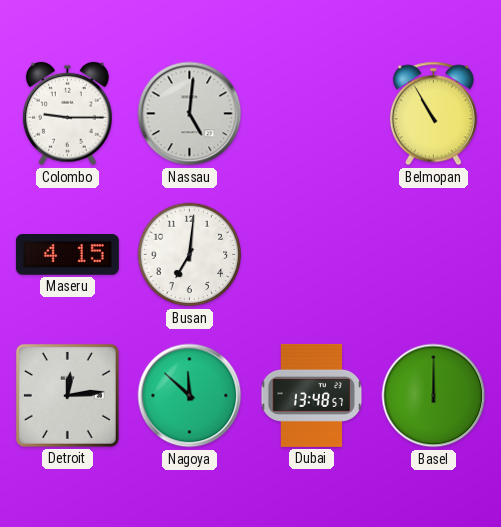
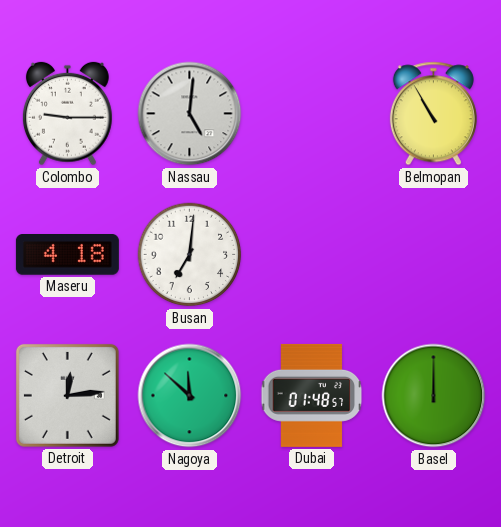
Maseru: 4:15 -> 4:18 (67, 255)
Dubai: 13:48 -> 01:48 (312, 395)
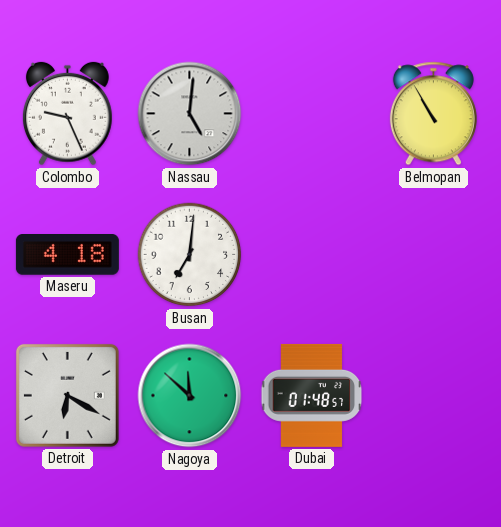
Colombo: 9:15 -> 9:26 (67, 114)
Detroit: 12:14 -> 6:20 (67, 395)
Basel: 12:00 -> none (434, 396)
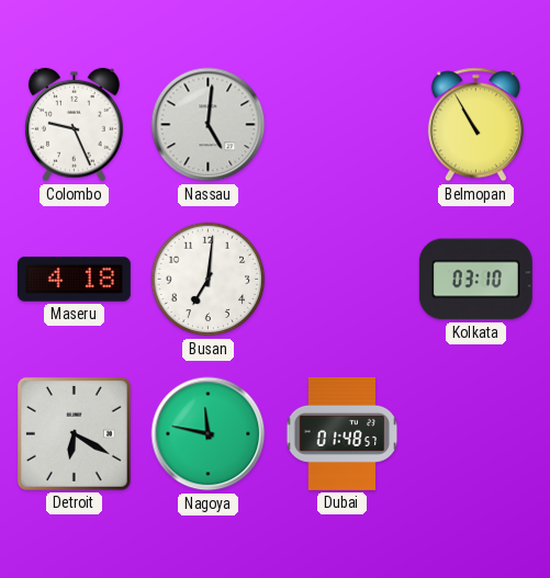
Kolkata: none -> 03:10 (475, 280)
Nagoya: 11:52 -> 11:47 (209, 434)
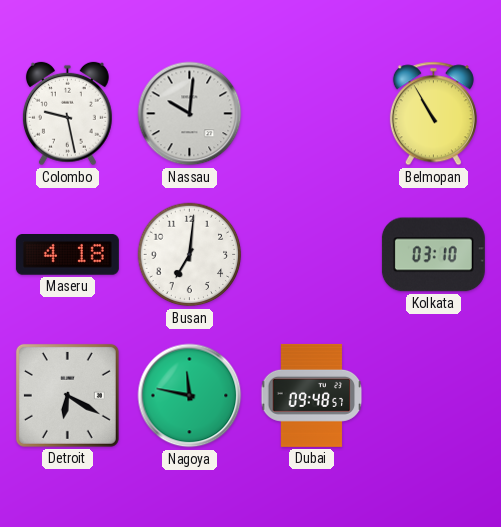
Colombo: 9:26 -> 9:28 (67, 114)
Nassau: 5:01 -> 10:01 (190, 114)
Dubai: 01:48 -> 09:48 (312, 395)
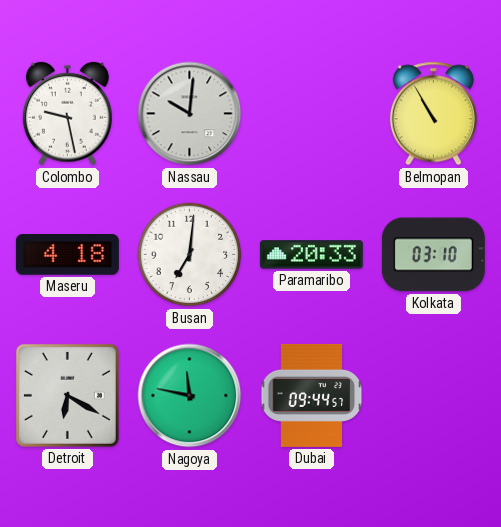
Paramaribo: none -> 20:33 (311, 255)
Dubai: 09:48 -> 09:44 (312, 395)
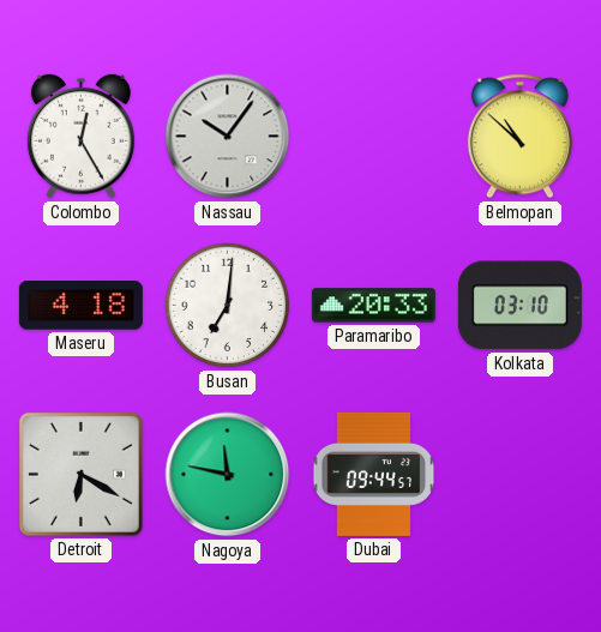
Colombo: 9:28 -> 12:25 (80, 137)
Nassau: 10:01 -> 10:06 (228, 137)
Belmopan: 10:55 -> 10:52 (519, 137)
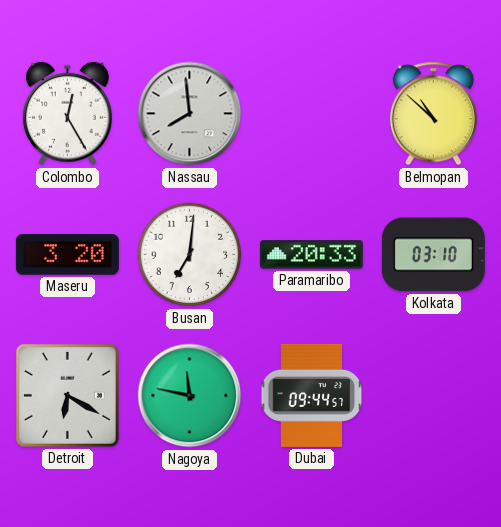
Nassau: 10:06 -> 7:59 (190, 114)
Maseru: 4:18 -> 3:20 (67, 255)
